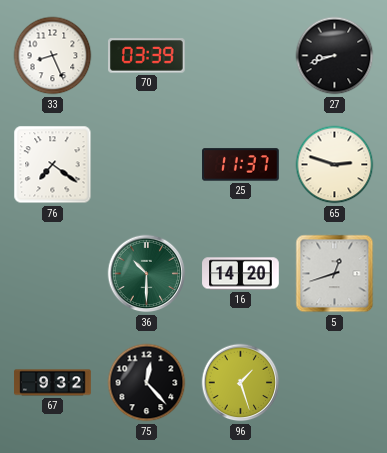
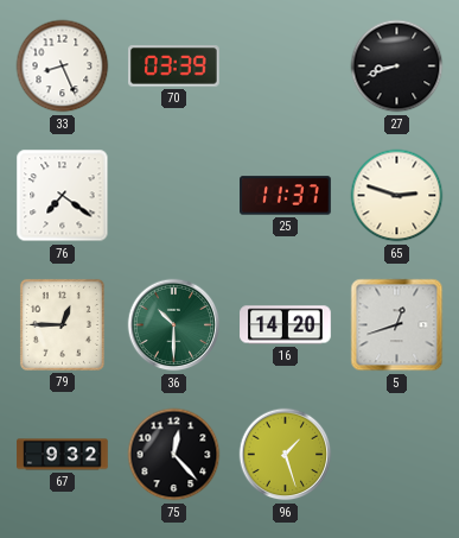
79: none -> 12:45 (62, 324)
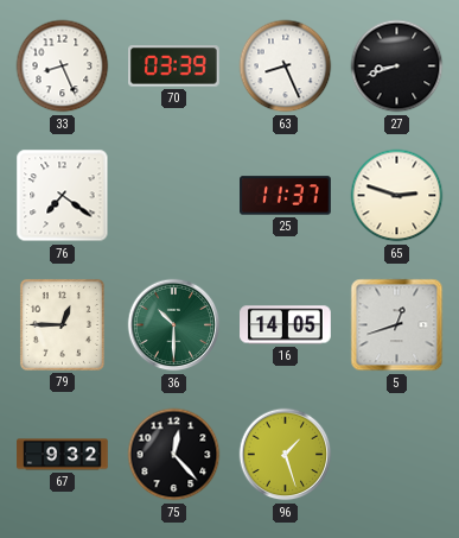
63: none -> 8:26 (286, 67)
16: 14:20 -> 14:05 (286, 325)
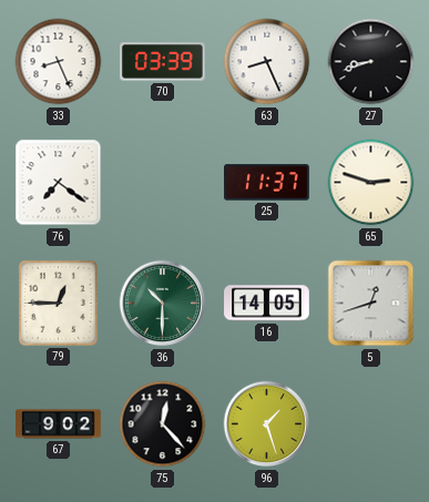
67: 9:32 -> 9:02 (59, 424)
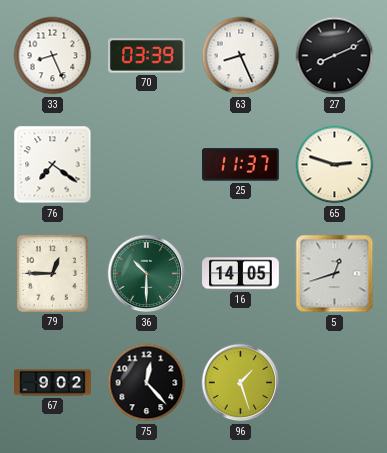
27: 8:42 -> 8:11 (335, 56)
